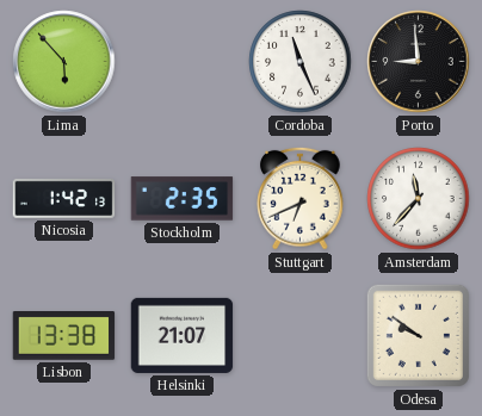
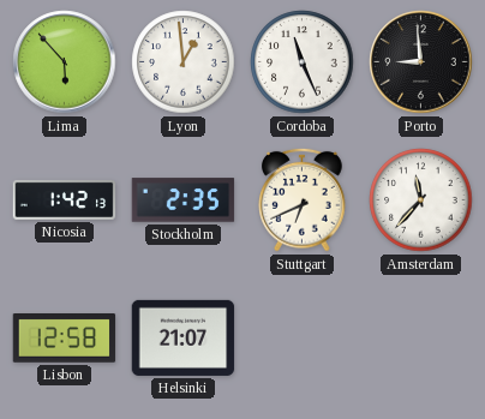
Lyon: none -> 12:59 (184, 62)
Lisbon: 13:38 -> 12:58 (65, 339)
Odesa: 9:51 -> none (418, 335)
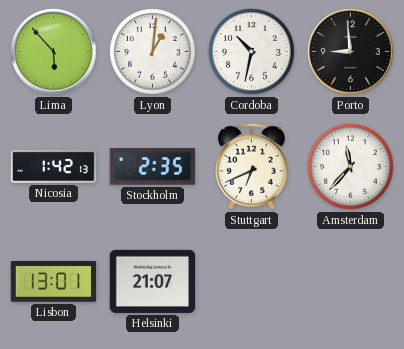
Lyon: 12:59 -> 1:01 (153, 52)
Cordoba: 11:26 -> 10:32 (252, 52)
Lisbon: 12:58 -> 13:01 (54, 282)
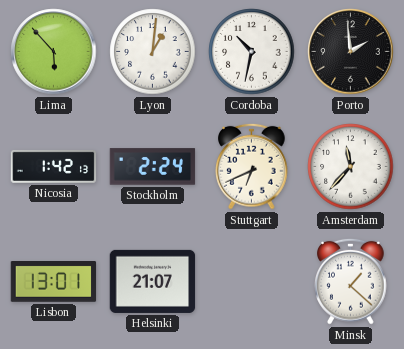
Porto: 8:59 -> 1:59 (351, 52)
Stockholm: 2:35 -> 2:24 (153, 167)
Minsk: none -> 1:22 (351, 281)
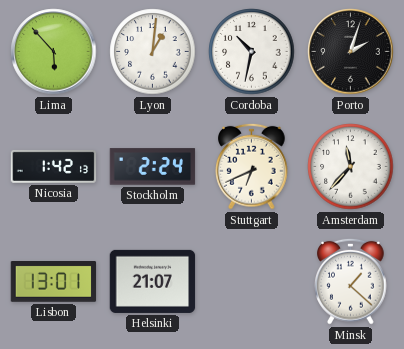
Porto: 1:59 -> 2:03 (351, 52)
